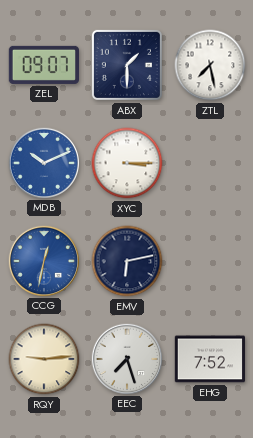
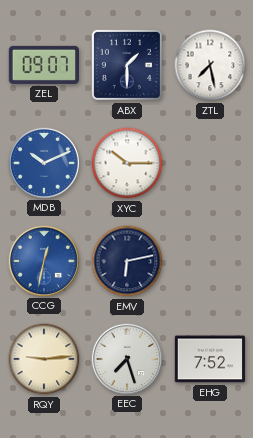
XYC: 3:15 -> 10:15 (127, 163)
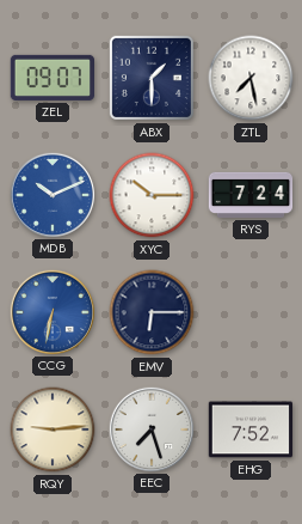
RYS: none -> 7:24 (251, 195)
CCG: 12:32 -> 6:32 (51, 311)
EMV: 6:13 -> 6:15 (152, 312)
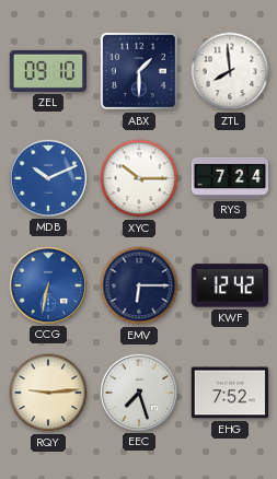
ZEL: 09:07 -> 09:10 (48, 71)
ZTL: 7:28 -> 7:59 (230, 71)
KWF: none -> 12:42 (229, 285)
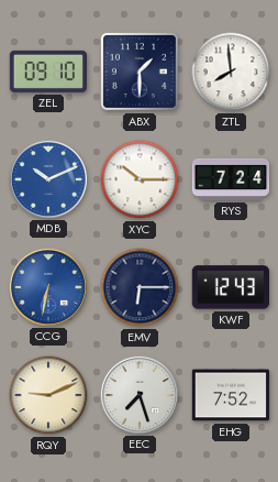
KWF: 12:42 -> 12:43 (230, 287)
RQY: 9:14 -> 9:11 (48, 395)
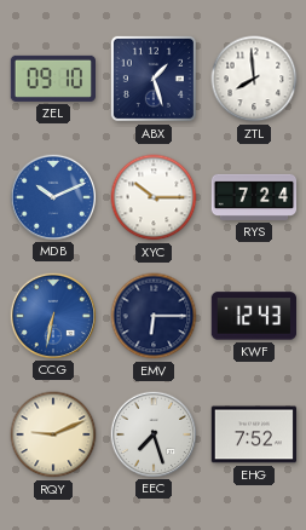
ABX: 1:30 -> 1:27 (154, 79)
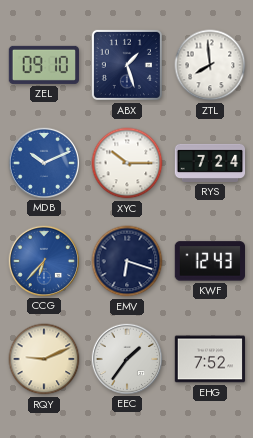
CCG: 6:32 -> 6:37 (43, 260)
EMV: 6:15 -> 6:18 (127, 261)
EEC: 7:27 -> 1:36 (126, 358)
